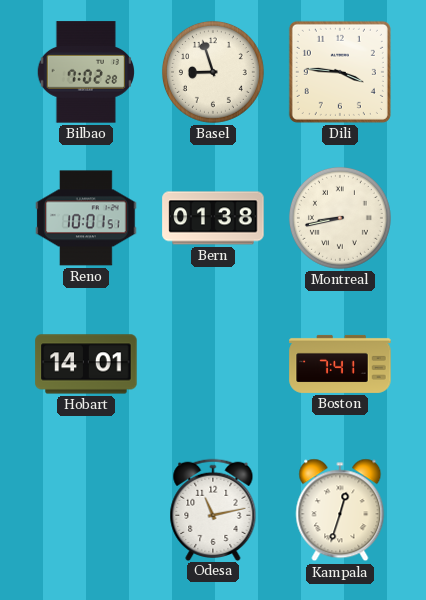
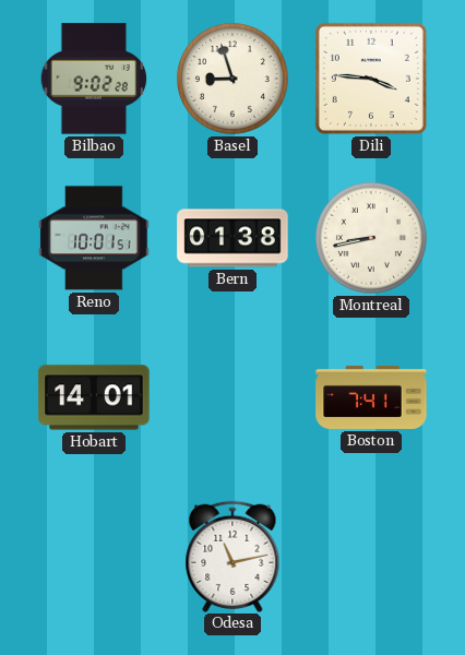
Bilbao: 7:02 -> 9:02 (93, 79)
Kampala: 12:33 -> none (340, 510)
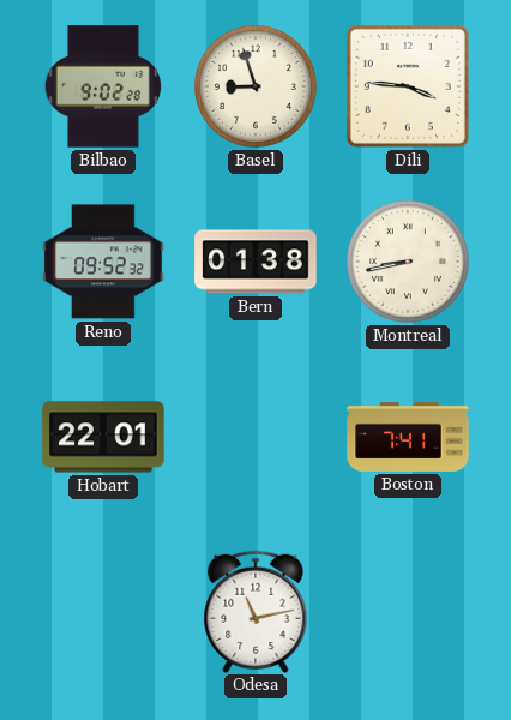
Reno: 10:01 -> 09:52 (103, 262)
Hobart: 14:01 -> 22:01 (103, 437)
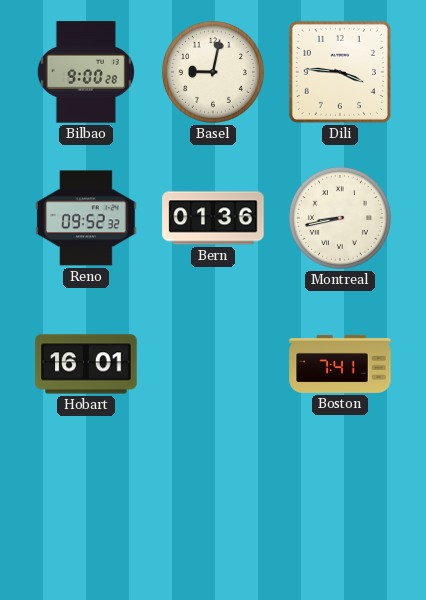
Bilbao: 9:02 -> 9:00 (85, 72)
Basel: 8:57 -> 9:02 (213, 72)
Bern: 01:38 -> 01:36 (213, 218)
Hobart: 22:01 -> 16:01 (86, 364)
Odesa: 11:13 -> none (256, 611)
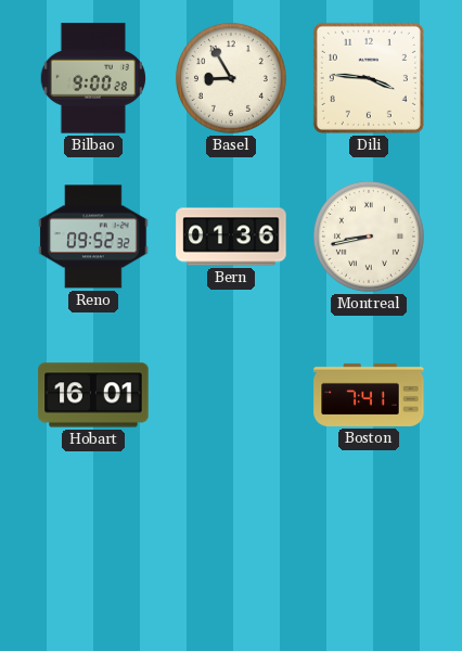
Basel: 9:02 -> 8:55 (231, 78)
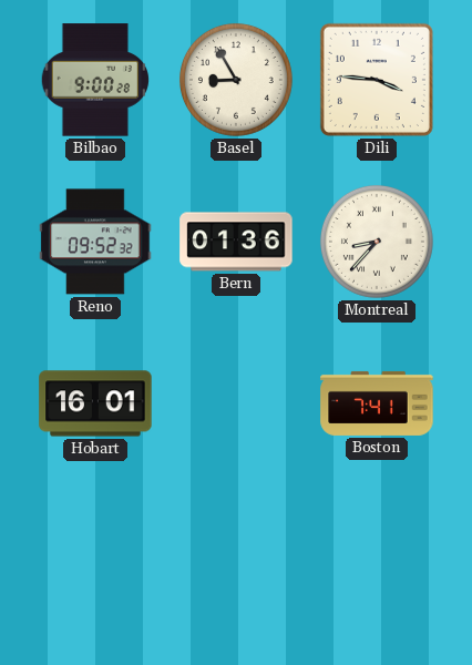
Montreal: 8:43 -> 8:37 (377, 242)
